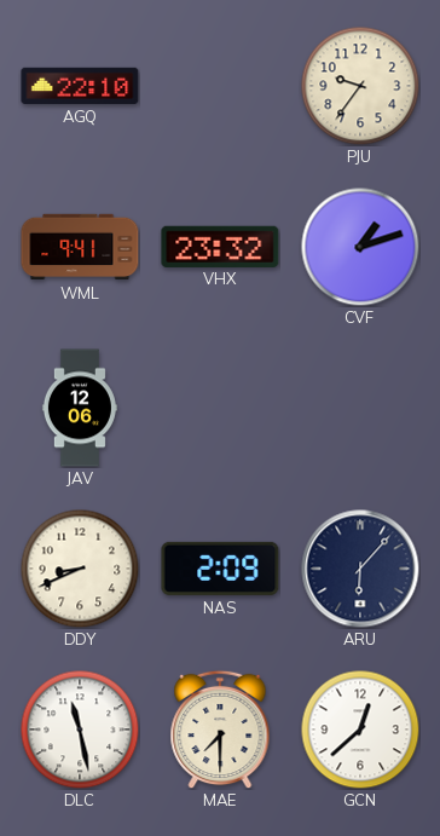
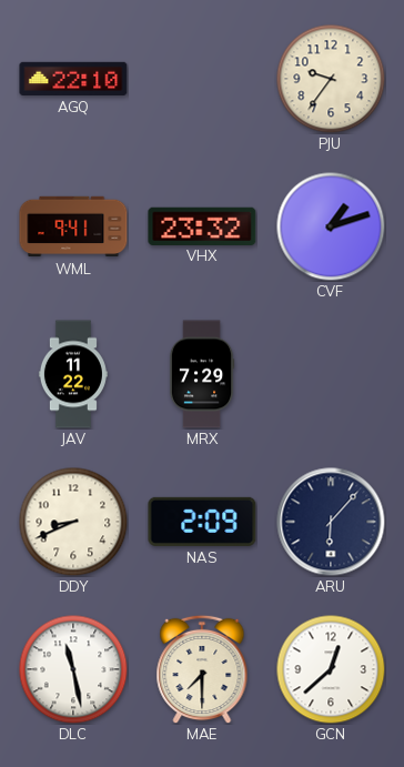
JAV: 12:06 -> 11:22 (73, 374)
MRX: none -> 7:29 (202, 374)
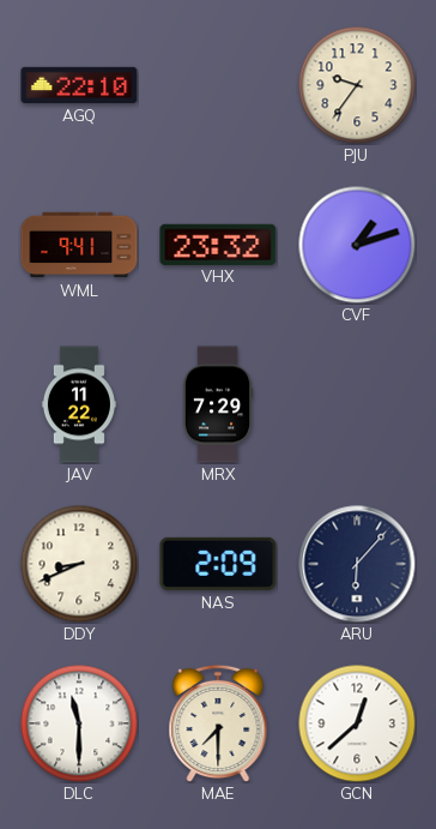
DLC: 11:28 -> 11:30 (79, 723)
